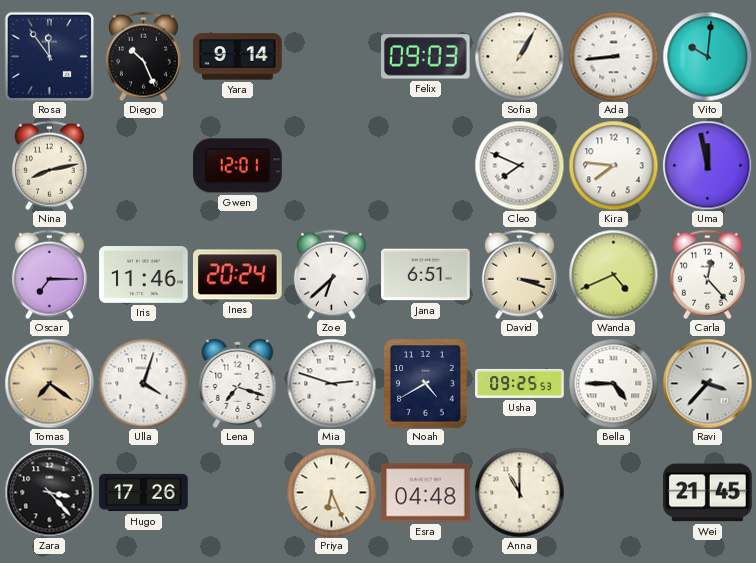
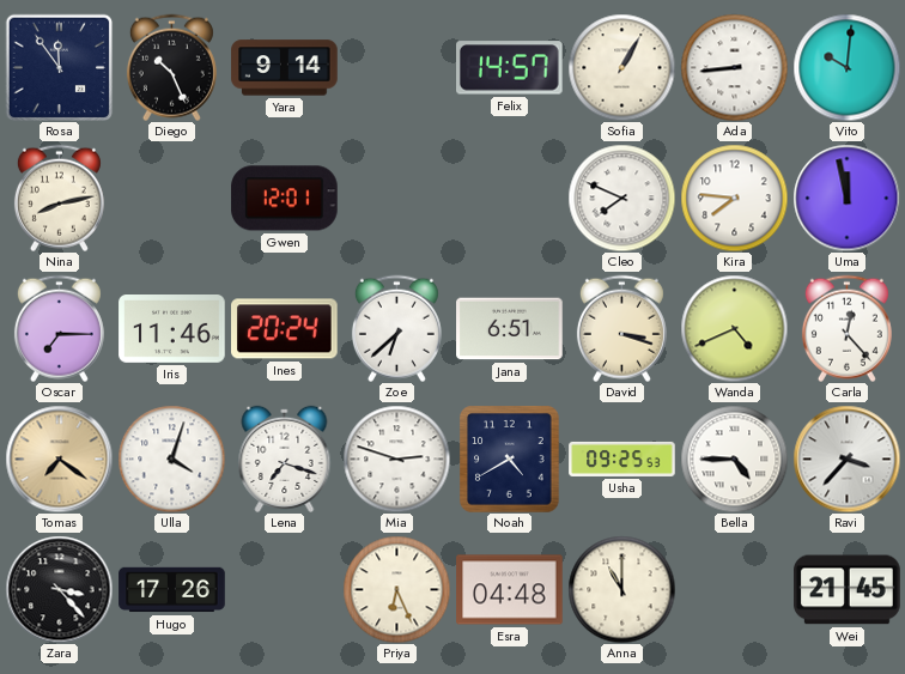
Felix: 09:03 -> 14:57 (510, 68)
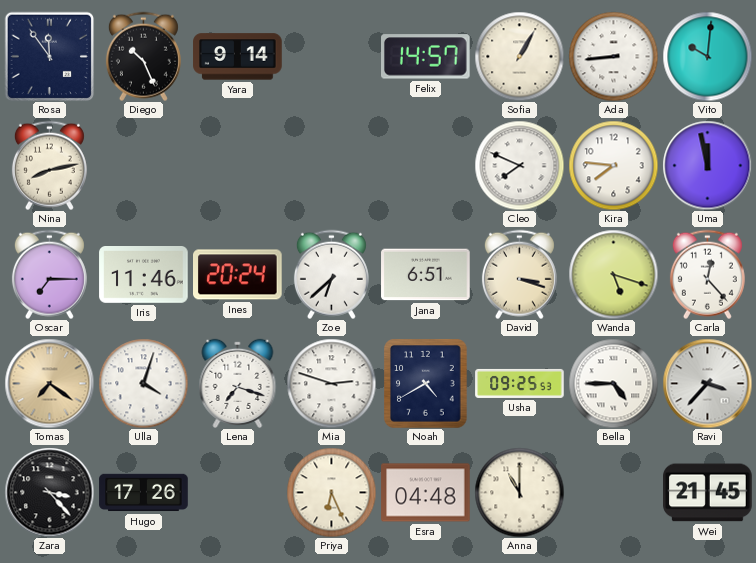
Gwen: 12:01 -> none (285, 199)
Wanda: 4:41 -> 5:18 (613, 274)
